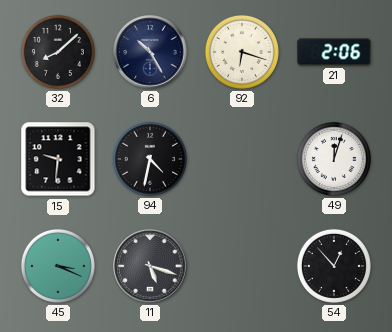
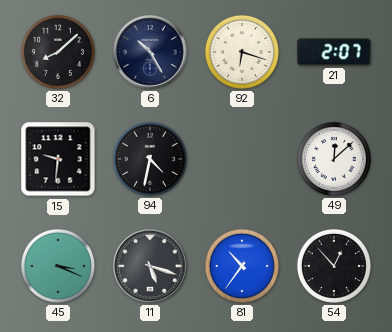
21: 2:06 -> 2:07 (334, 52)
49: 12:03 -> 12:08 (334, 159)
81: none -> 10:36 (242, 266)
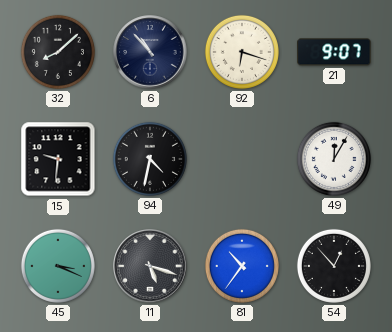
6: 10:25 -> 10:53 (150, 52)
21: 2:07 -> 9:07 (334, 52)
49: 12:08 -> 12:05 (334, 159)
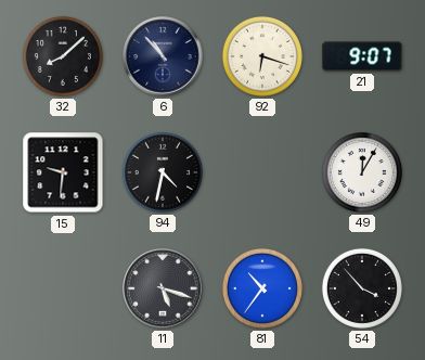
45: 3:19 -> none (58, 266)
54: 12:53 -> 3:53 (362, 288)
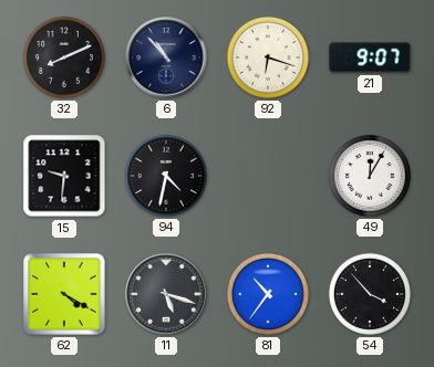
32: 8:08 -> 8:11 (64, 57)
62: none -> 4:20 (64, 294)
